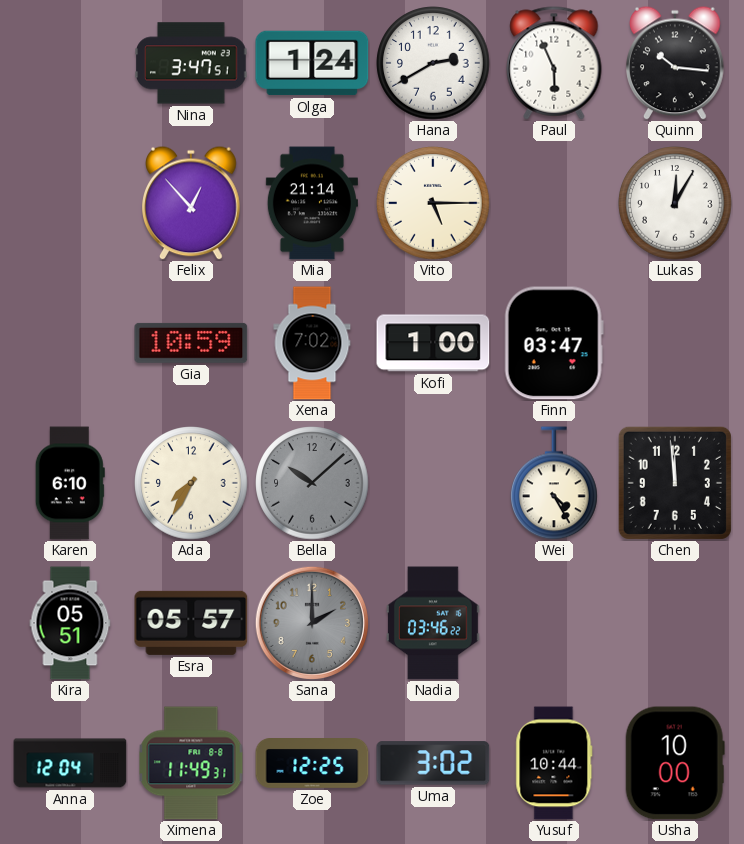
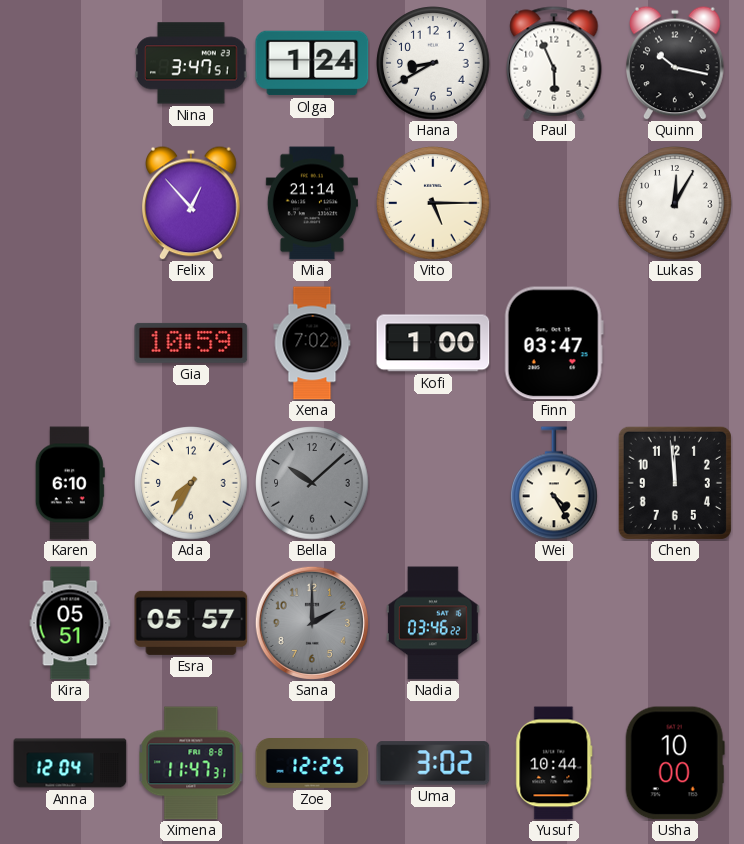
Hana: 2:40 -> 8:40 (433, 63)
Quinn: 10:16 -> 10:17 (676, 63)
Ximena: 11:49 -> 11:47 (191, 763)
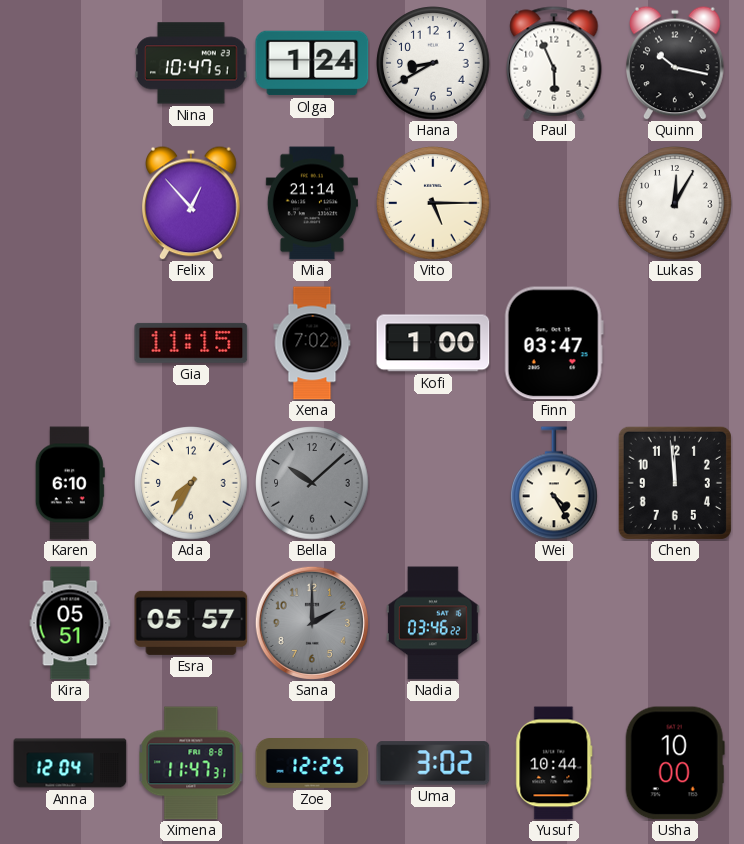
Nina: 3:47 -> 10:47 (192, 63)
Gia: 10:59 -> 11:15 (191, 343)
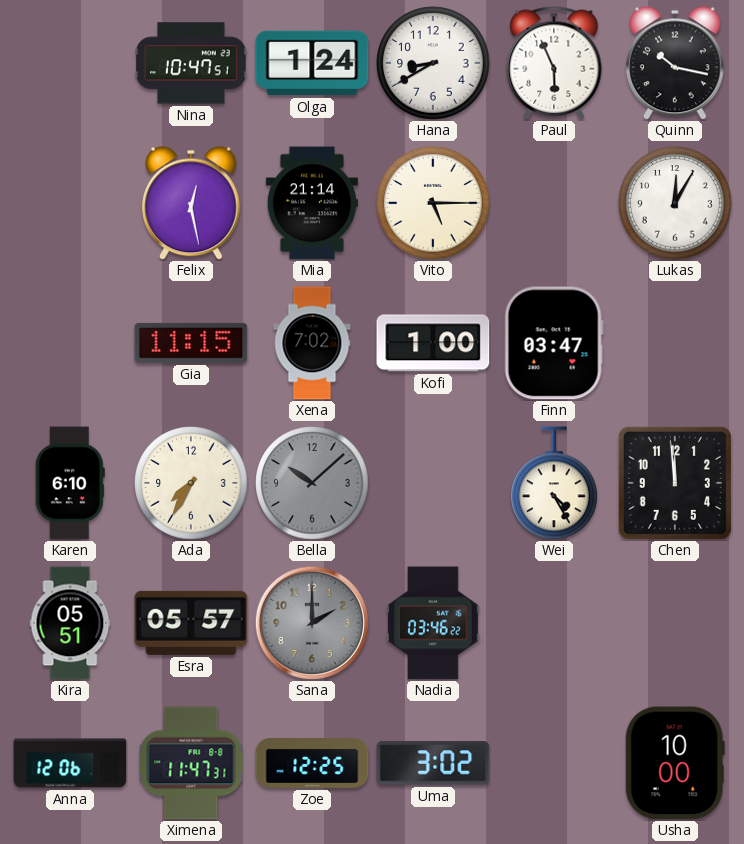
Felix: 12:53 -> 12:28 (192, 203)
Anna: 12:04 -> 12:06 (70, 763)
Yusuf: 10:44 -> none (554, 763)
